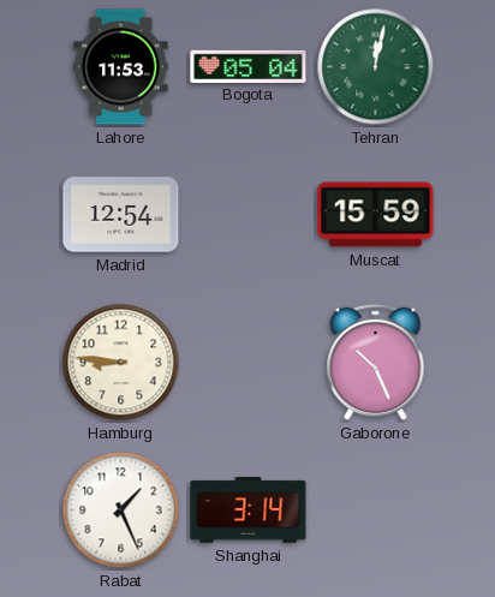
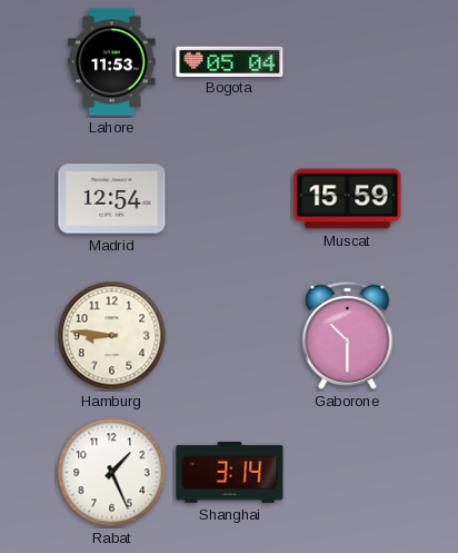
Tehran: 12:02 -> none (376, 67)
Gaborone: 10:26 -> 10:30 (348, 336)
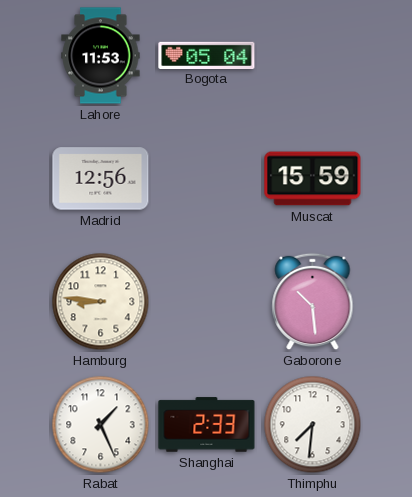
Madrid: 12:54 -> 12:56 (101, 179)
Gaborone: 10:30 -> 10:29 (313, 302)
Shanghai: 3:14 -> 2:33 (207, 425)
Thimphu: none -> 7:31 (313, 425)
